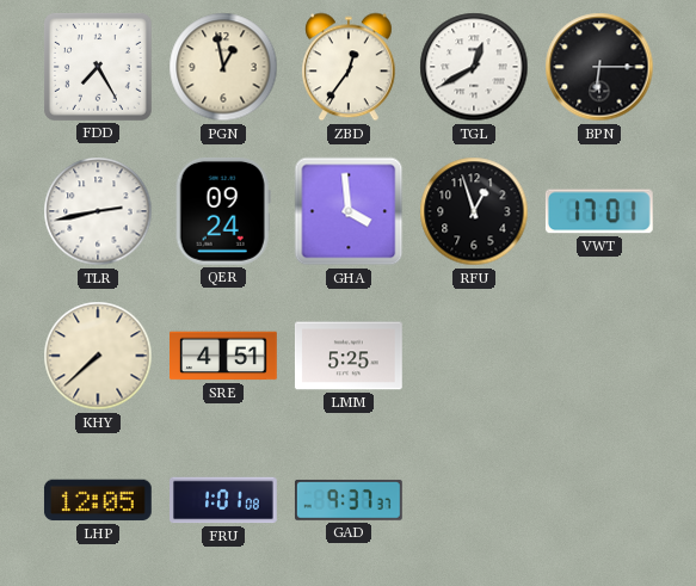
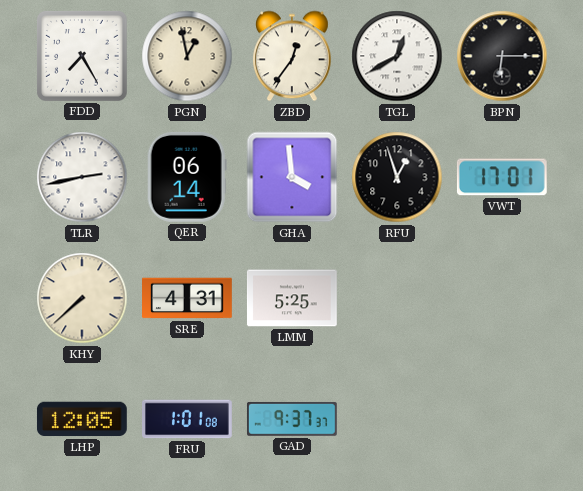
QER: 09:24 -> 06:14 (187, 177)
SRE: 4:51 -> 4:31 (188, 298)
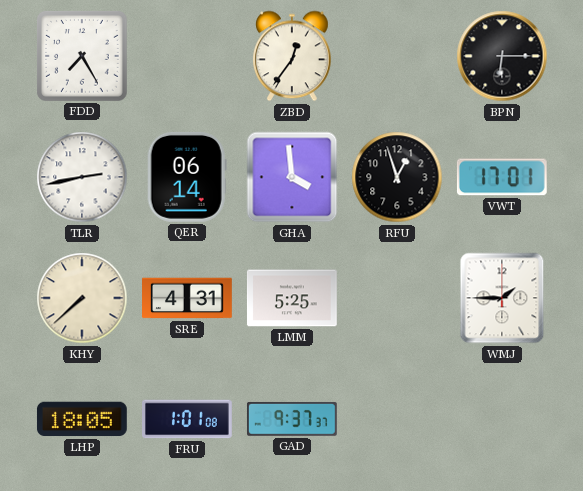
PGN: 12:58 -> none (187, 56)
TGL: 12:40 -> none (397, 56)
WMJ: none -> 1:45 (502, 298)
LHP: 12:05 -> 18:05 (82, 419)
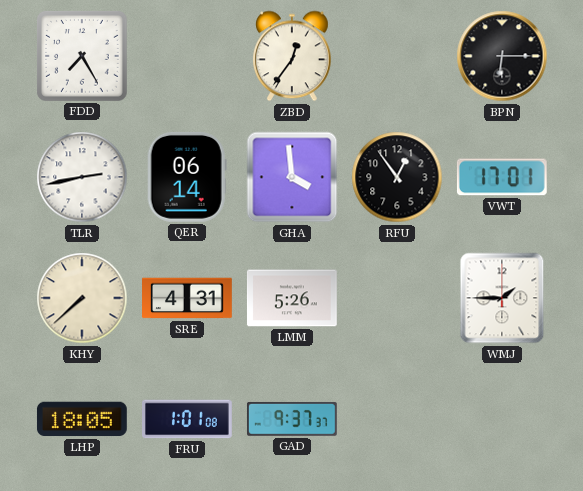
RFU: 12:57 -> 12:54 (397, 177)
LMM: 5:25 -> 5:26 (292, 298)
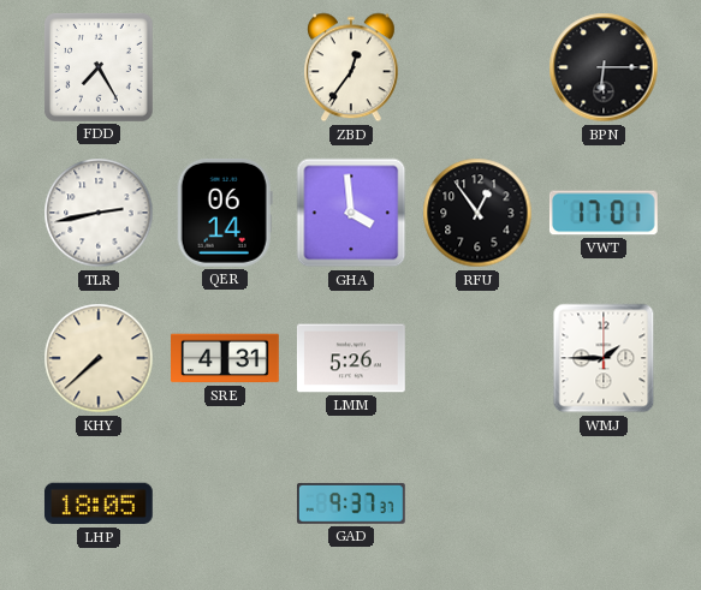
FRU: 1:01 -> none (188, 419)
